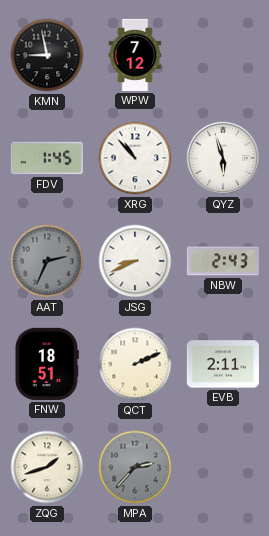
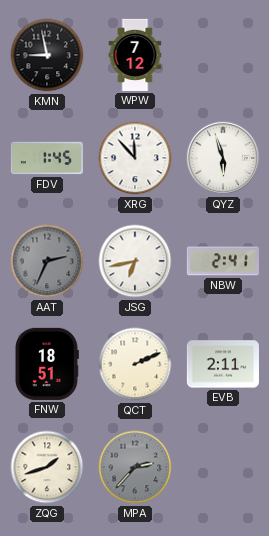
XRG: 10:53 -> 11:53 (135, 158)
JSG: 8:41 -> 6:43 (135, 261)
NBW: 2:43 -> 2:41 (223, 261)
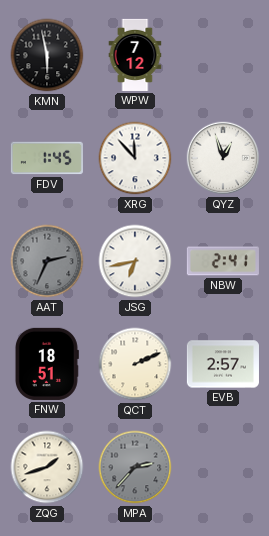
KMN: 8:58 -> 5:58 (47, 55)
QYZ: 5:57 -> 12:57 (223, 158)
EVB: 2:11 -> 2:57 (223, 364)
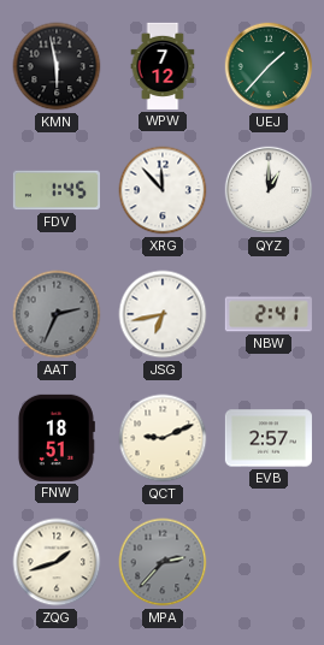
UEJ: none -> 1:37 (269, 66)
QYZ: 12:57 -> 1:00 (269, 190)
QCT: 2:11 -> 9:11 (163, 438)
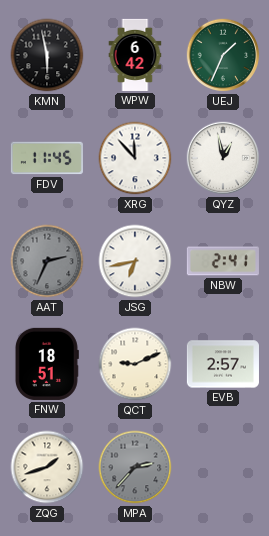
WPW: 7:12 -> 6:42 (135, 55)
UEJ: 1:37 -> 1:34 (223, 55)
FDV: 1:45 -> 11:45 (47, 158)
QYZ: 1:00 -> 12:58 (223, 158)
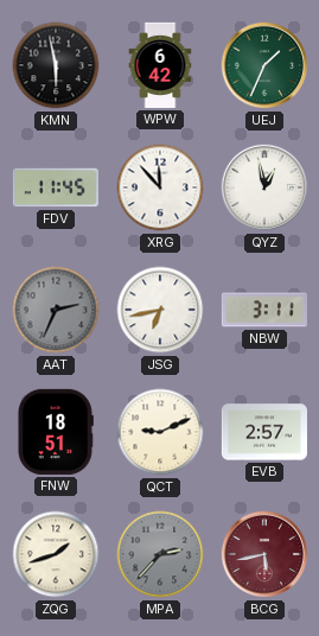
NBW: 2:41 -> 3:11 (264, 310)
BCG: none -> 5:43 (264, 554)
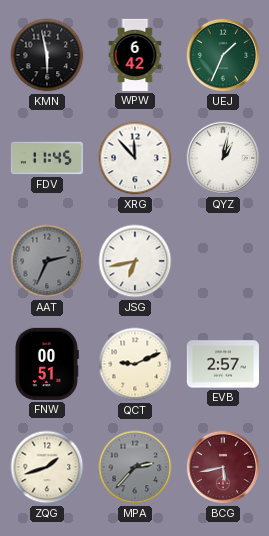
QYZ: 12:58 -> 1:02 (223, 158)
NBW: 3:11 -> none (264, 310)
FNW: 18:51 -> 00:51 (46, 364)
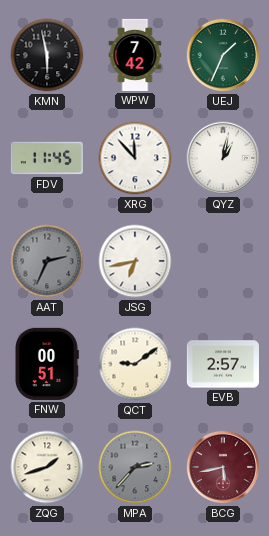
WPW: 6:42 -> 7:42 (135, 55)
QCT: 9:11 -> 9:09 (135, 364)
